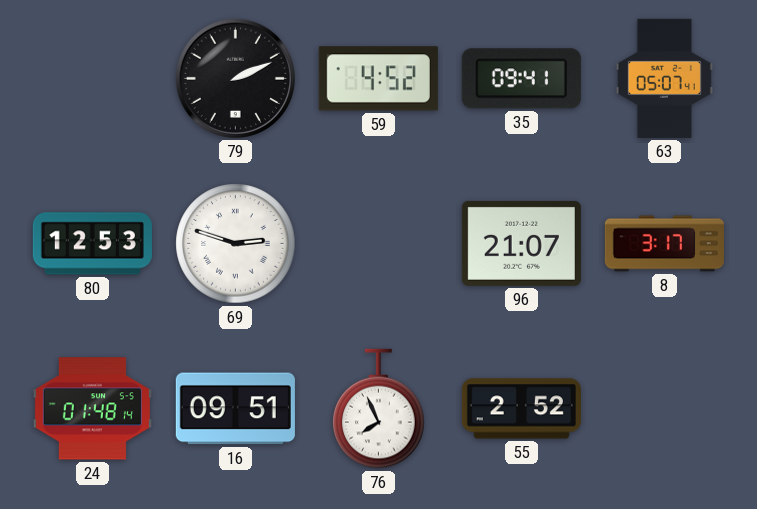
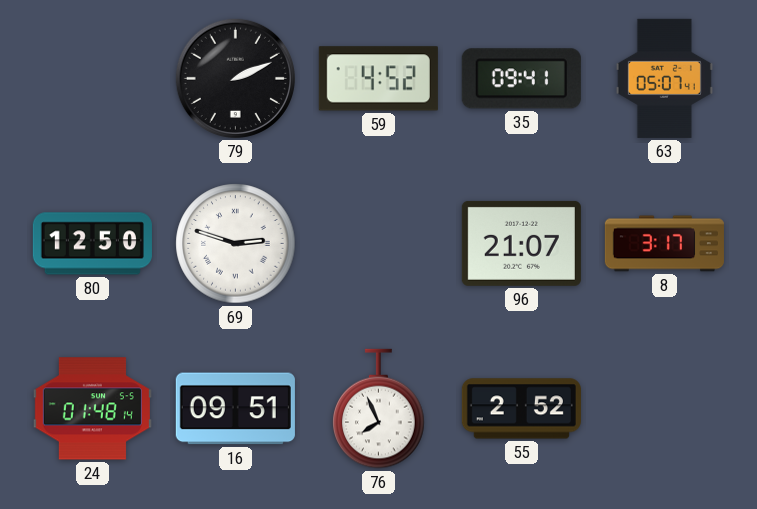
80: 12:53 -> 12:50 (92, 244)
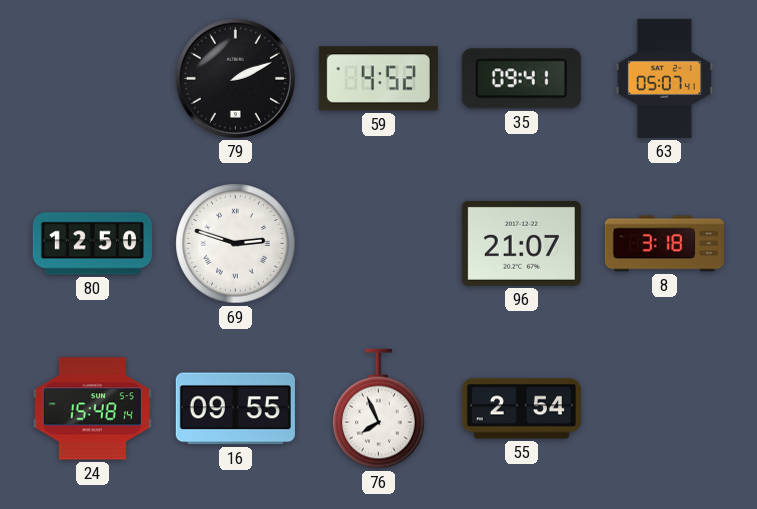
8: 3:17 -> 3:18 (664, 244)
24: 01:48 -> 15:48 (92, 409)
16: 09:51 -> 09:55 (235, 409)
55: 2:52 -> 2:54 (521, 409)
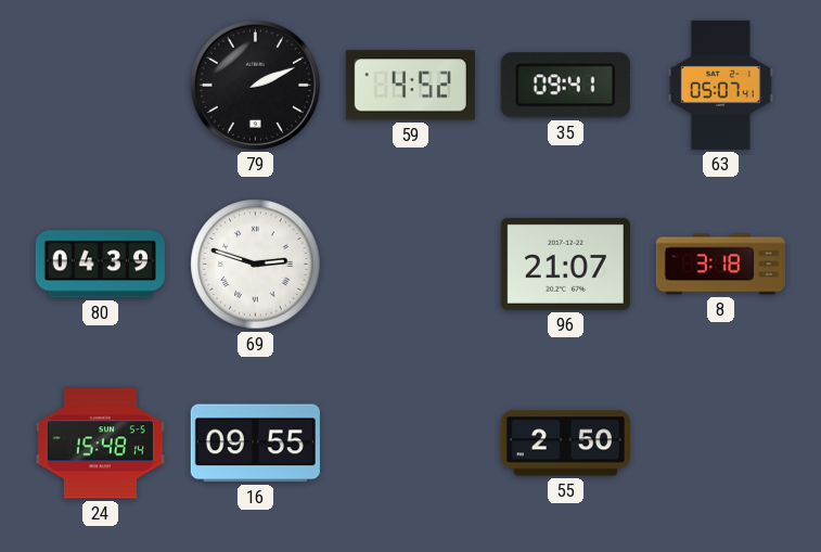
80: 12:50 -> 04:39 (100, 265)
76: 7:56 -> none (379, 409)
55: 2:54 -> 2:50 (565, 444)
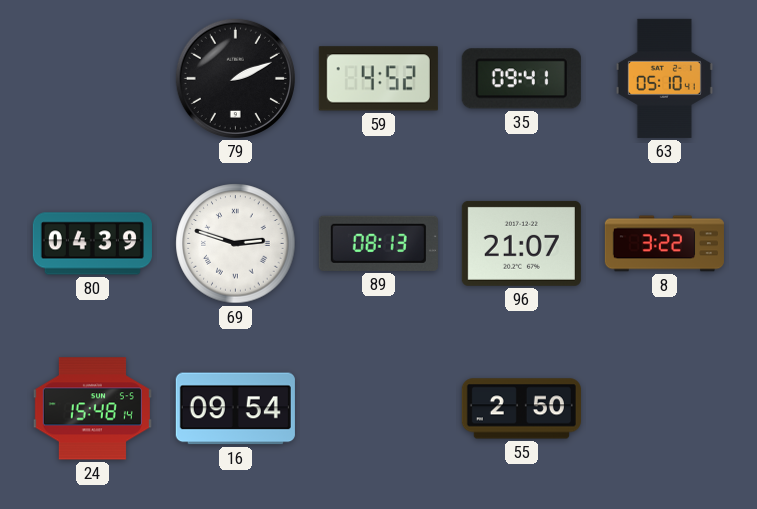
63: 05:07 -> 05:10 (664, 78)
89: none -> 08:13 (378, 243)
8: 3:18 -> 3:22 (664, 244)
16: 09:55 -> 09:54 (235, 409)
